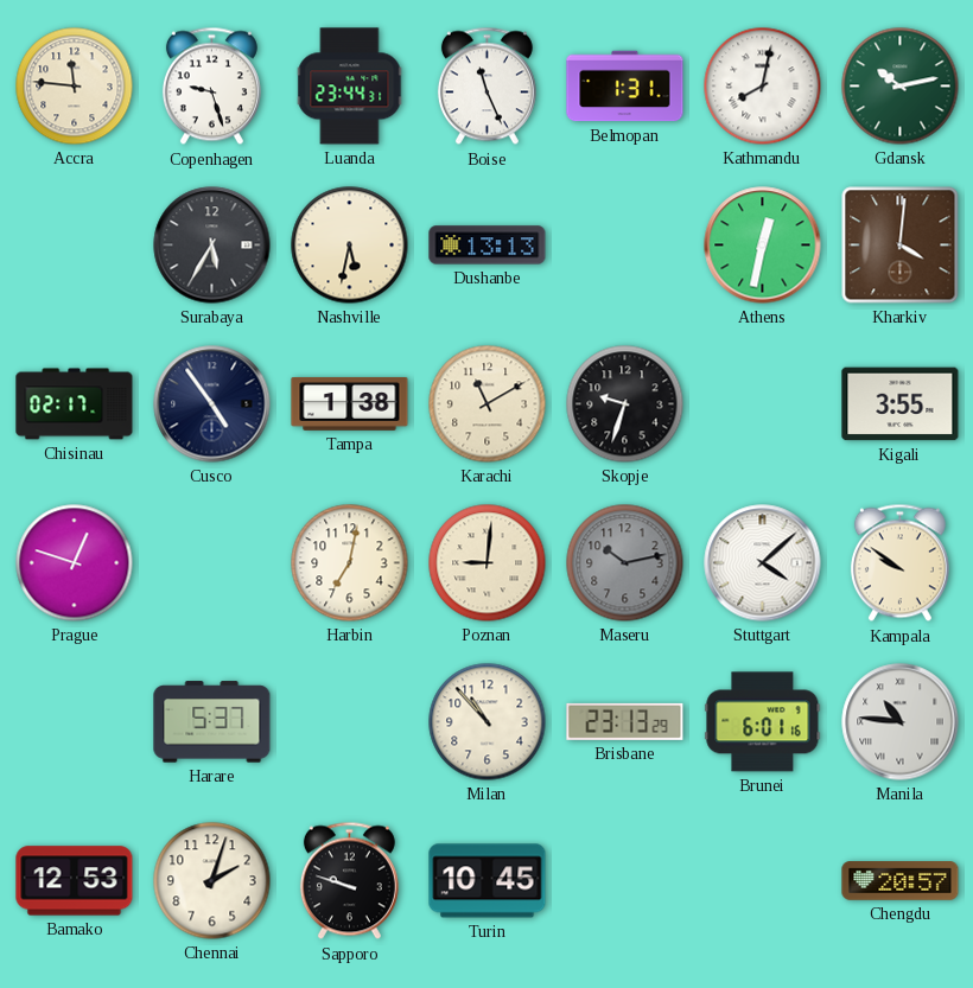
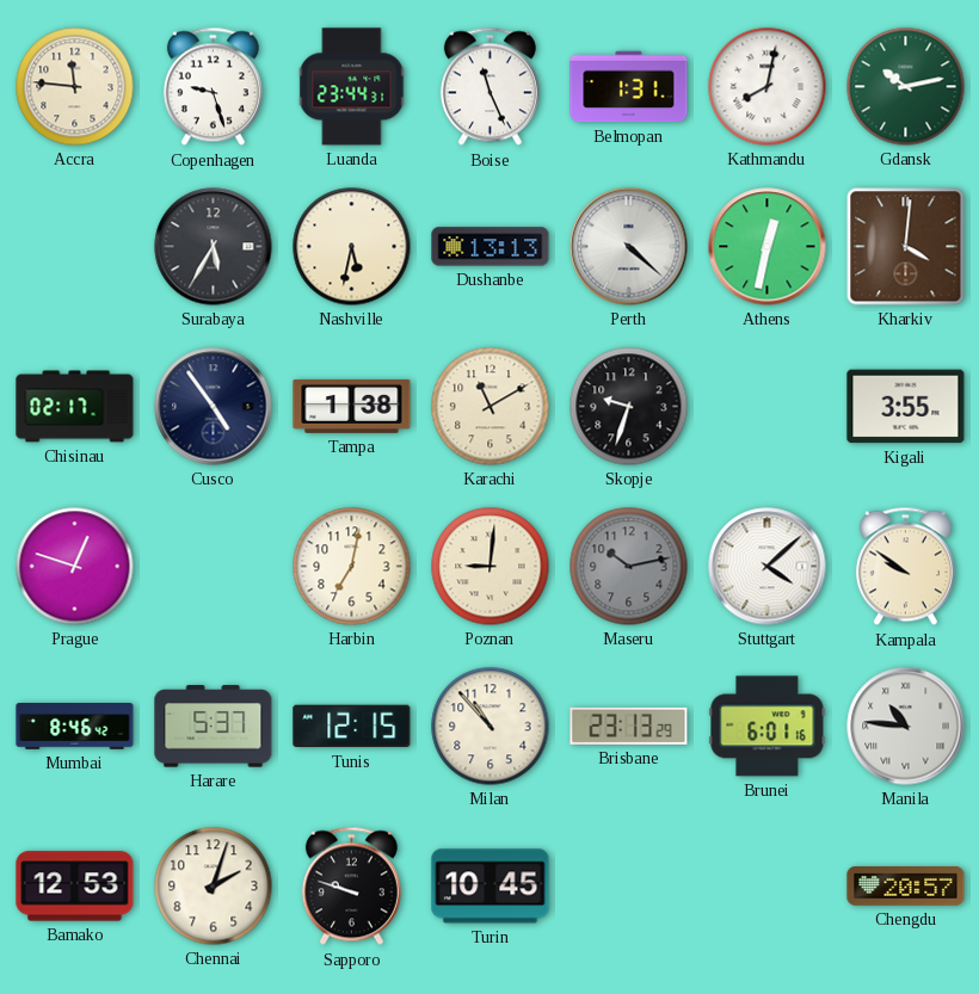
Perth: none -> 4:22 (629, 247)
Mumbai: none -> 8:46 (75, 727)
Tunis: none -> 12:15 (352, 727)
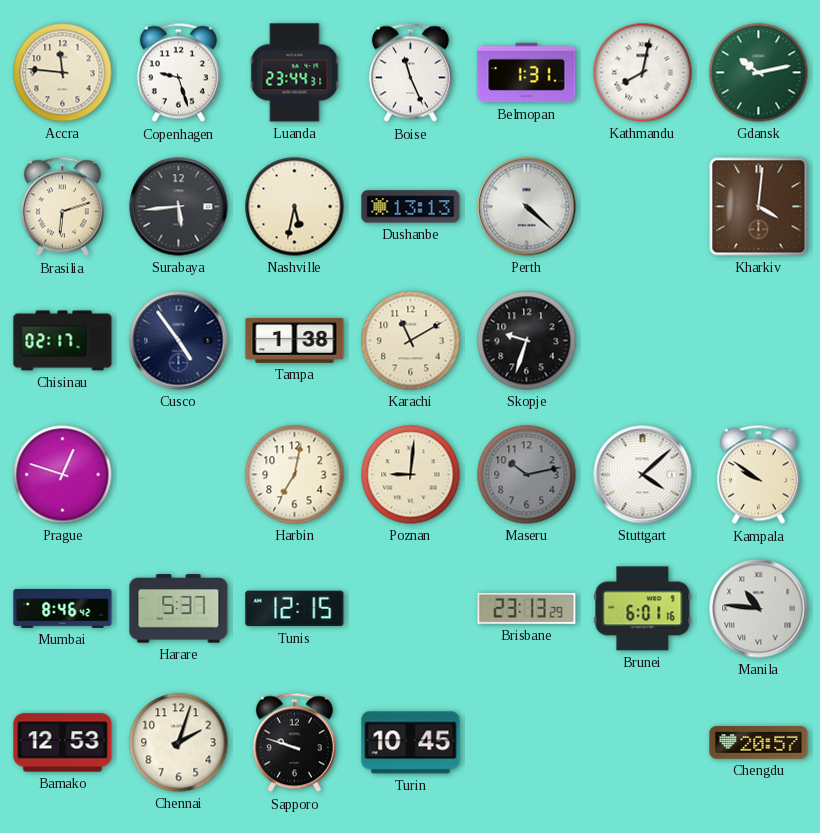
Brasilia: none -> 6:12 (62, 207)
Surabaya: 5:35 -> 5:44 (179, 207)
Athens: 12:32 -> none (768, 247)
Kigali: 3:55 -> none (906, 407)
Milan: 10:53 -> none (491, 727)
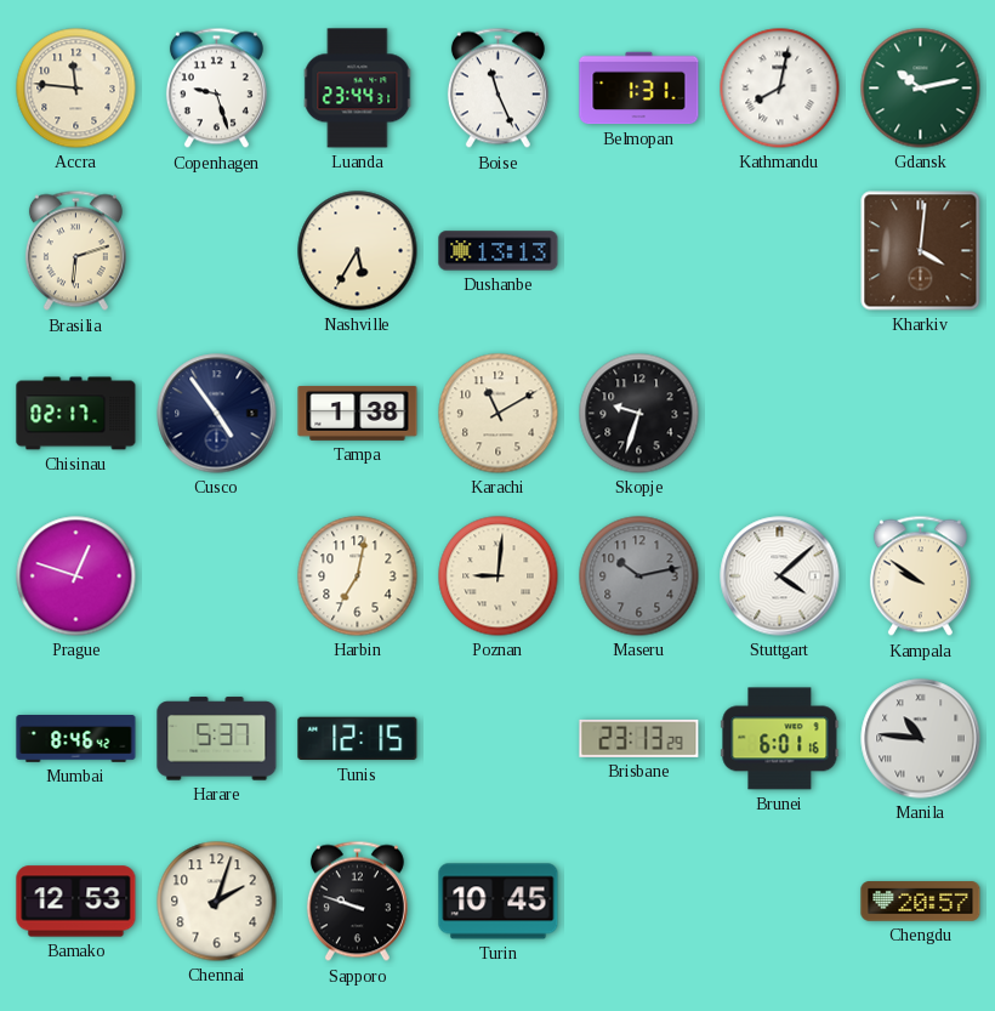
Surabaya: 5:44 -> none (179, 207)
Nashville: 5:32 -> 5:35 (358, 251)
Perth: 4:22 -> none (527, 207)
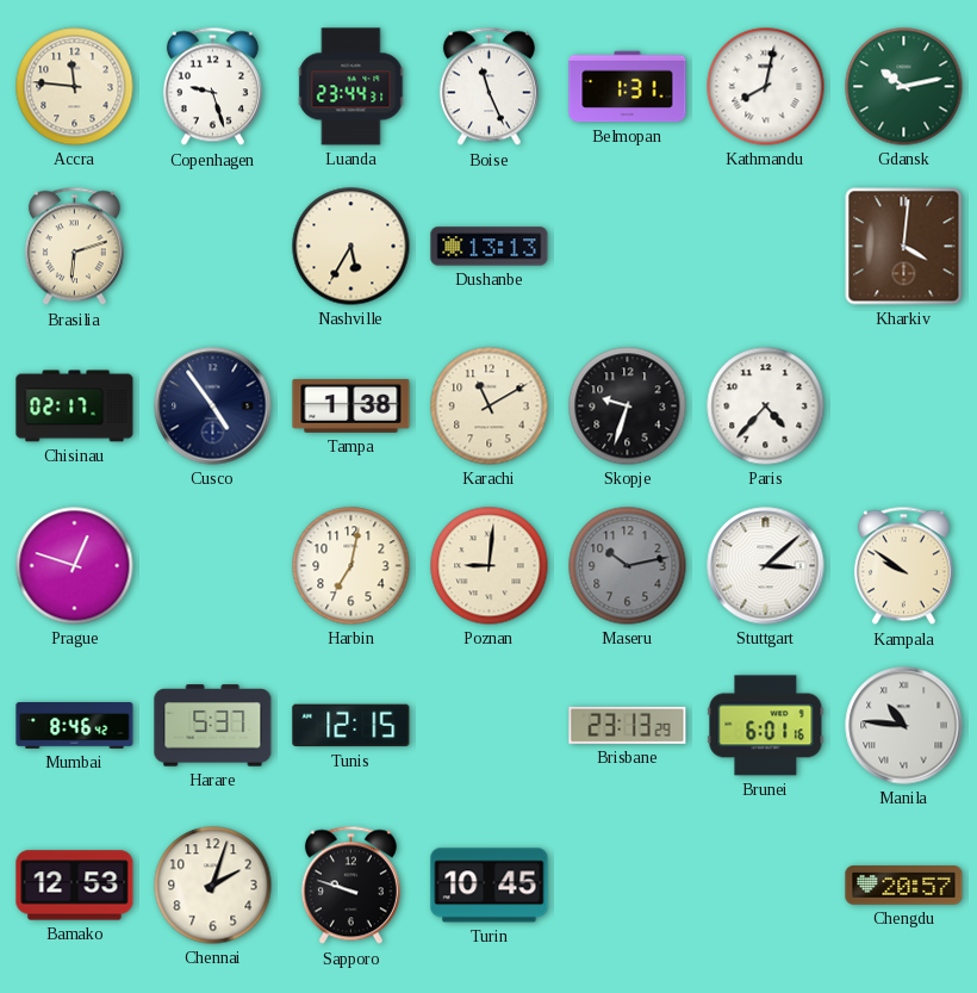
Paris: none -> 4:37 (766, 406)
Stuttgart: 4:08 -> 3:08 (766, 566)
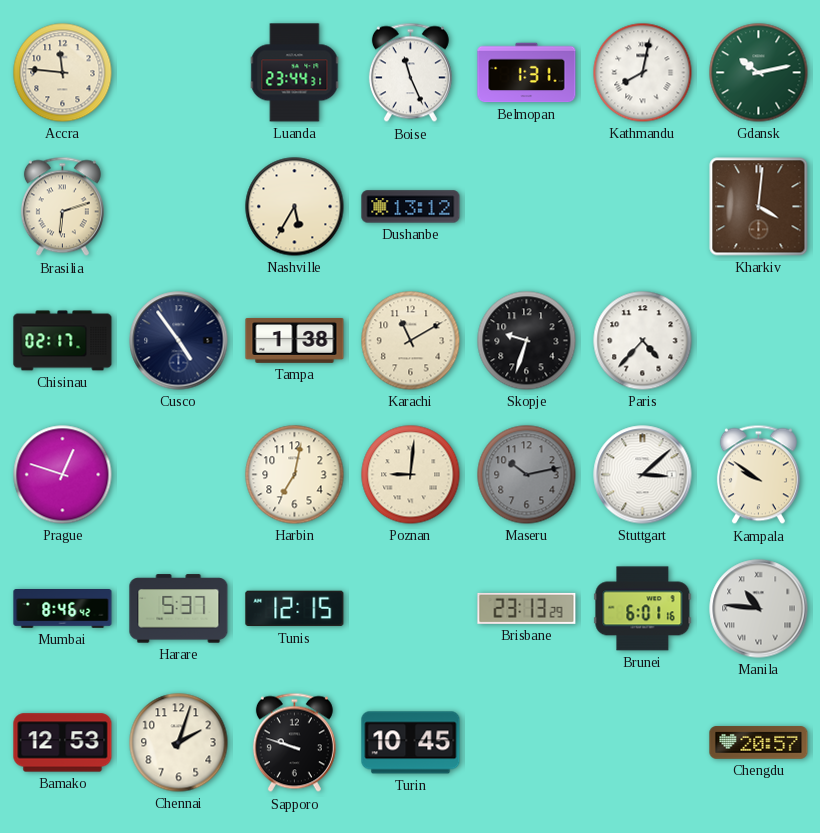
Copenhagen: 9:27 -> none (212, 87)
Dushanbe: 13:13 -> 13:12 (411, 207)
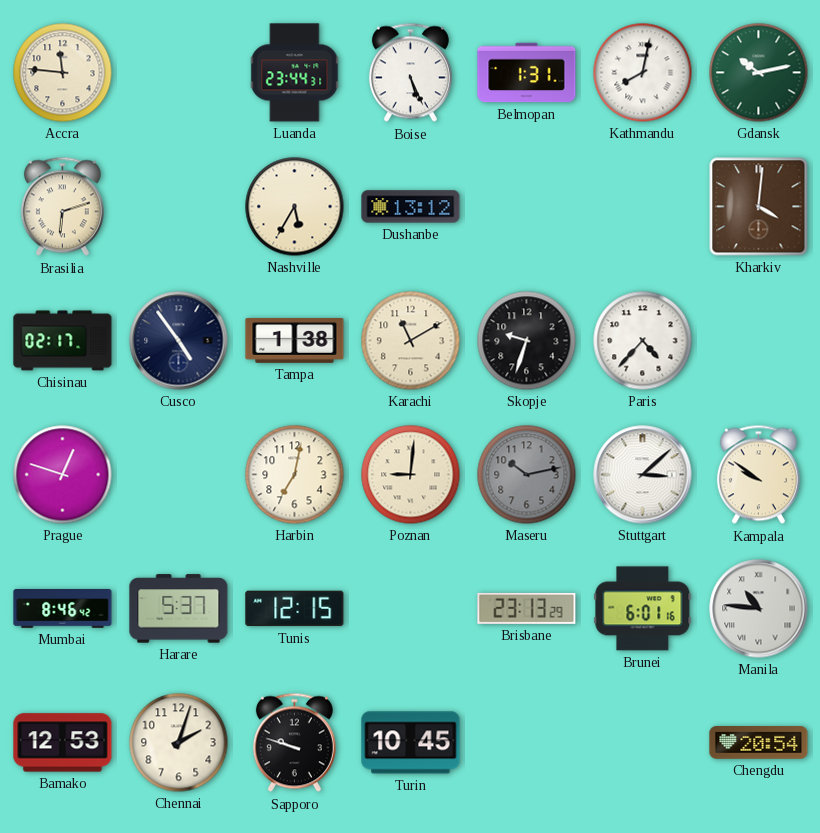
Boise: 11:26 -> 5:26 (410, 73)
Chengdu: 20:57 -> 20:54 (759, 743)
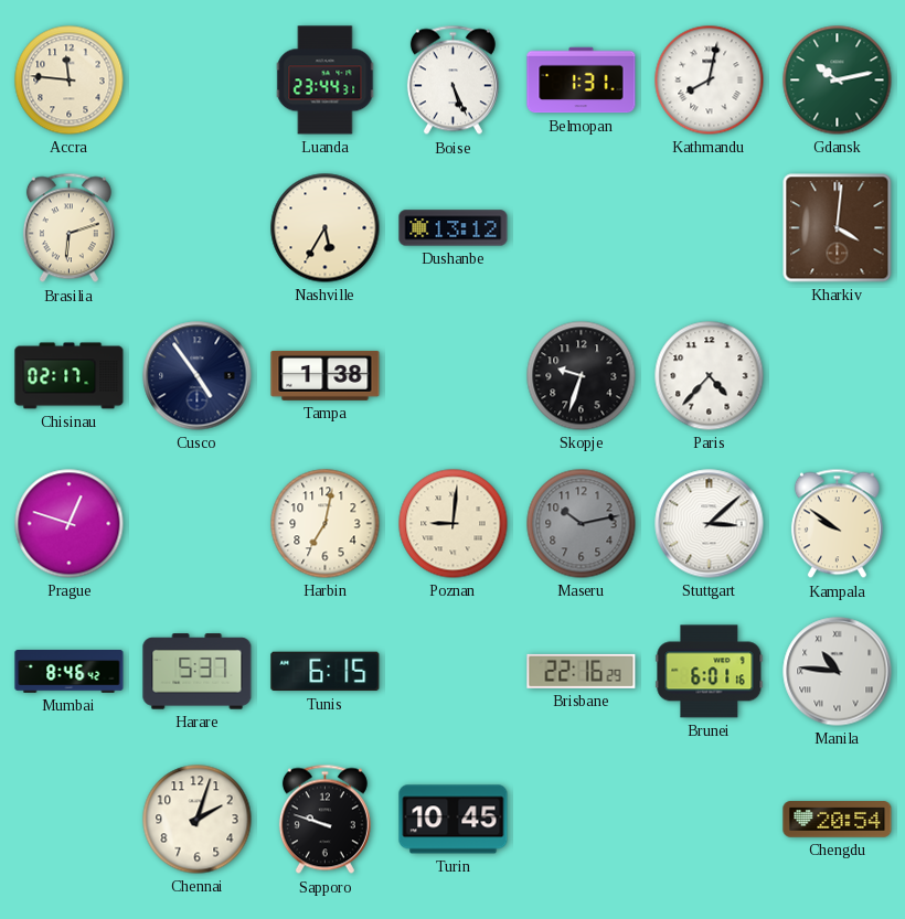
Karachi: 11:10 -> none (411, 341)
Tunis: 12:15 -> 6:15 (326, 672)
Brisbane: 23:13 -> 22:16 (582, 671)
Bamako: 12:53 -> none (63, 743)
